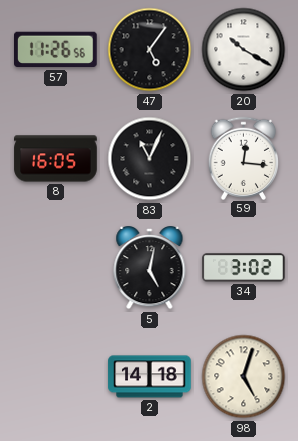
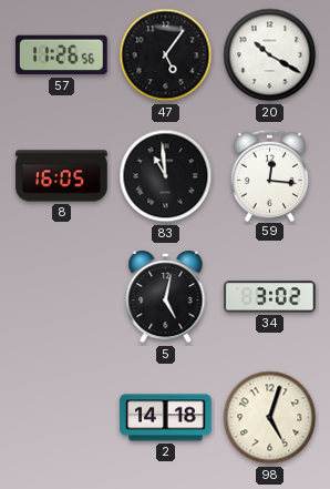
83: 11:04 -> 10:59 (166, 176)
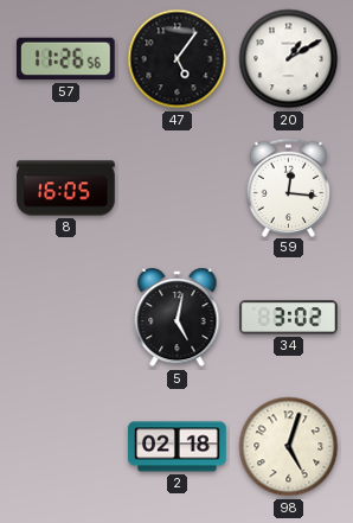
20: 10:20 -> 1:10 (289, 59)
83: 10:59 -> none (166, 176)
2: 14:18 -> 02:18 (178, 447)
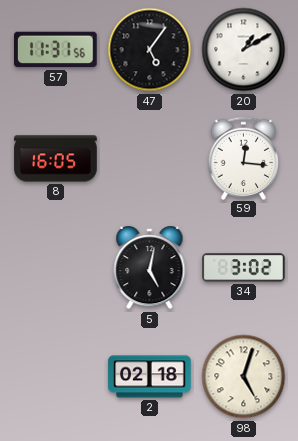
57: 11:26 -> 11:31 (56, 50)
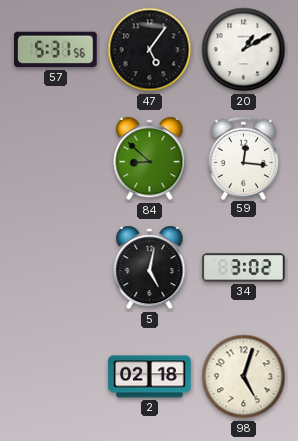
57: 11:31 -> 5:31 (56, 50)
8: 16:05 -> none (56, 159)
84: none -> 8:52 (150, 160)
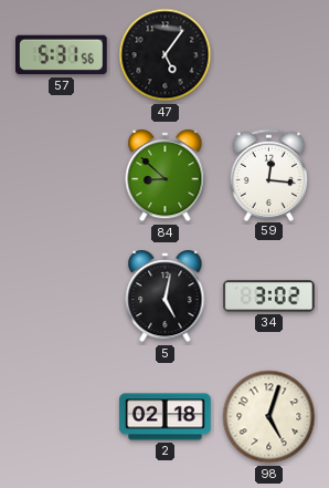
20: 1:10 -> none (244, 50)
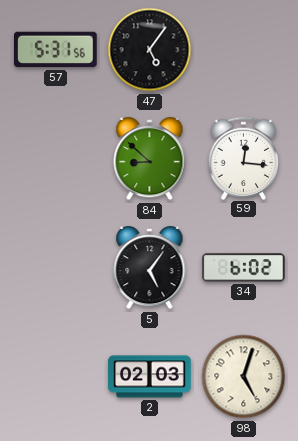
5: 5:02 -> 5:06 (150, 269)
34: 3:02 -> 6:02 (244, 268)
2: 02:18 -> 02:03 (150, 377)
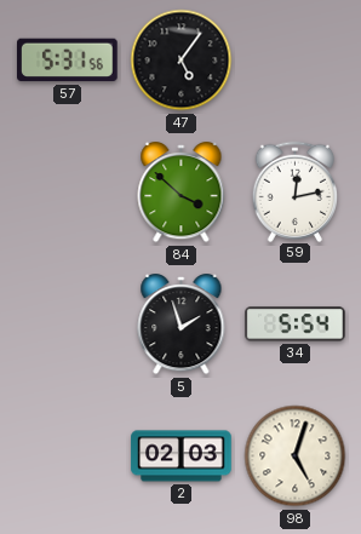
84: 8:52 -> 3:52 (182, 194)
59: 12:16 -> 12:13 (296, 191)
5: 5:06 -> 1:57 (182, 326)
34: 6:02 -> 5:54 (296, 325)
